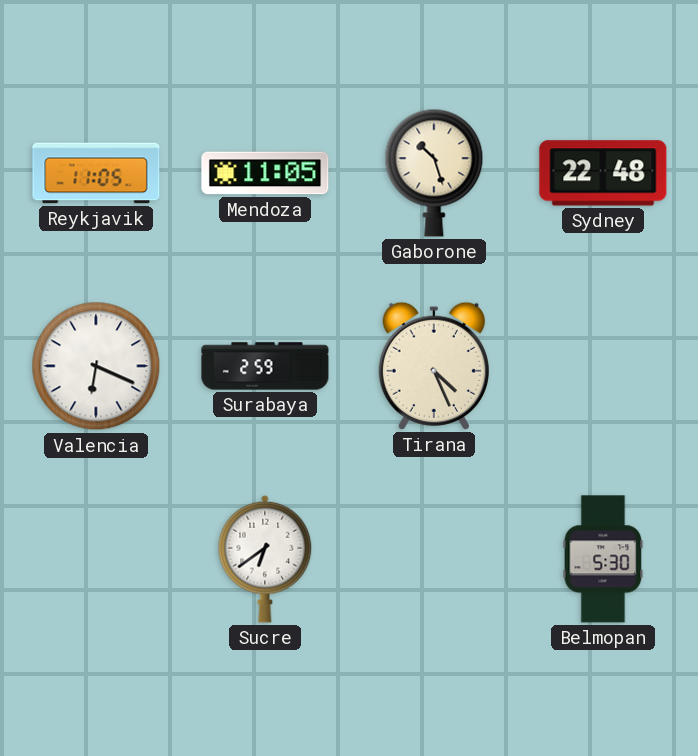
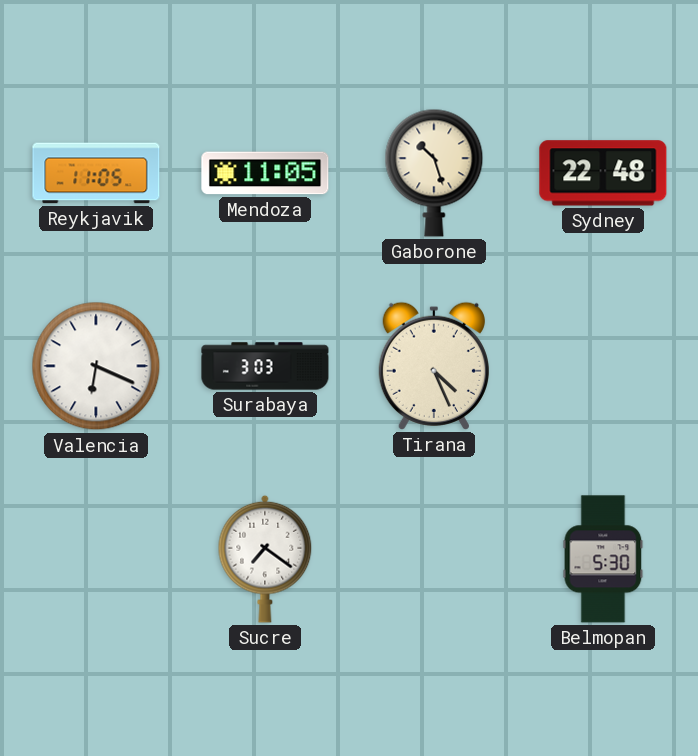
Surabaya: 2:59 -> 3:03 (265, 366)
Sucre: 6:39 -> 7:21 (265, 559)
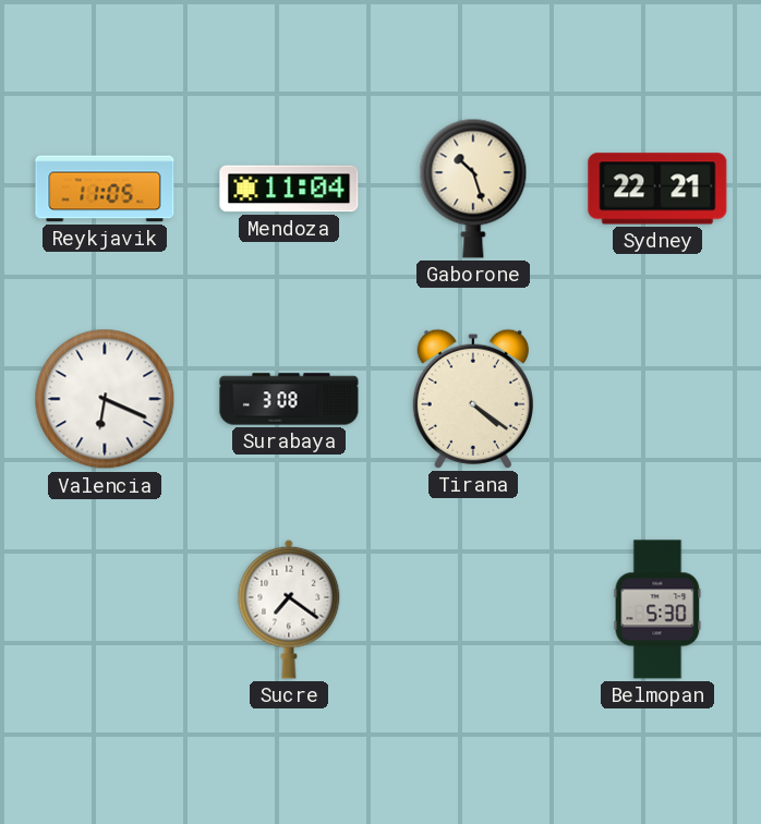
Mendoza: 11:05 -> 11:04 (289, 189)
Sydney: 22:48 -> 22:21 (657, 189)
Surabaya: 3:03 -> 3:08 (289, 399)
Tirana: 4:26 -> 4:21 (473, 399)
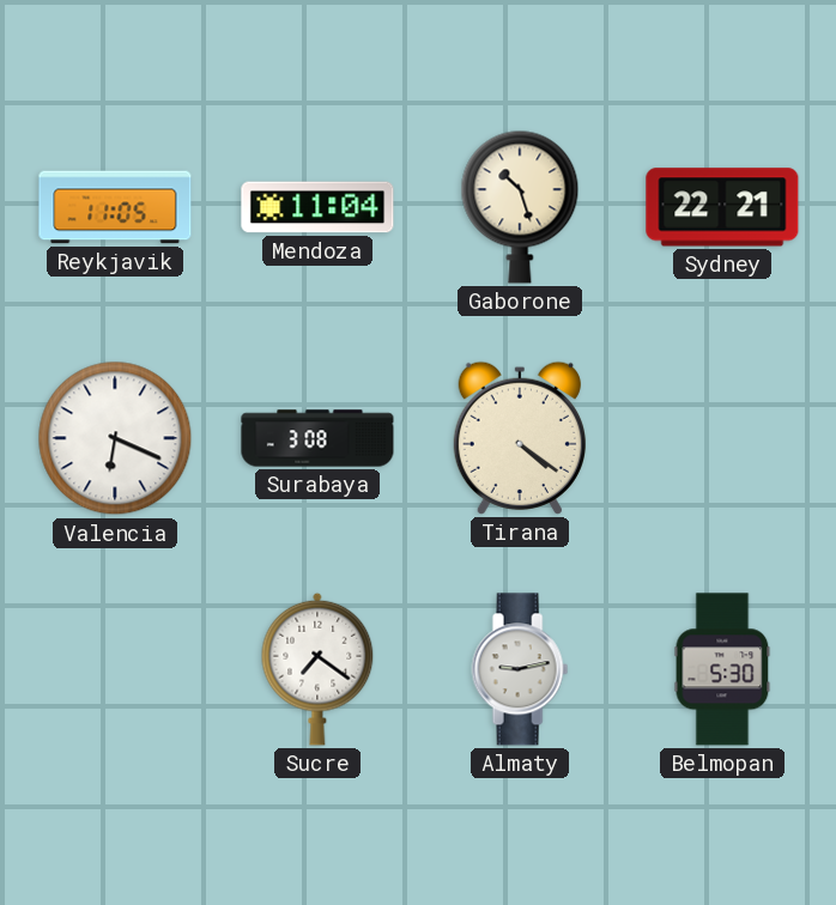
Almaty: none -> 9:13 (520, 669)
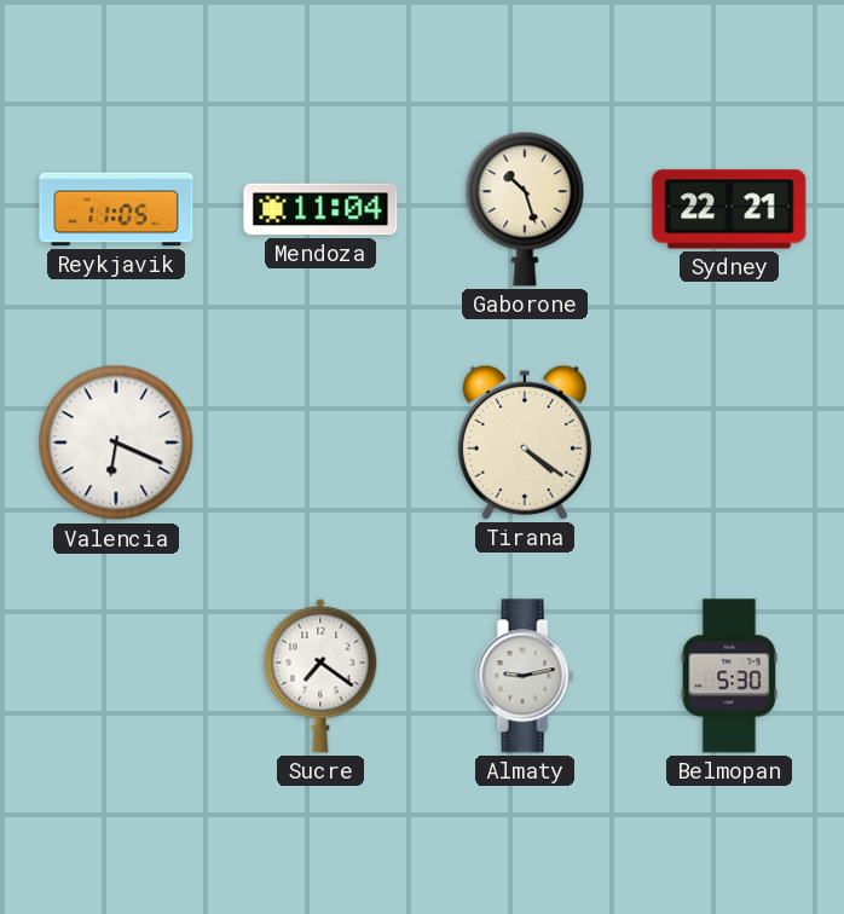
Surabaya: 3:08 -> none (317, 438)
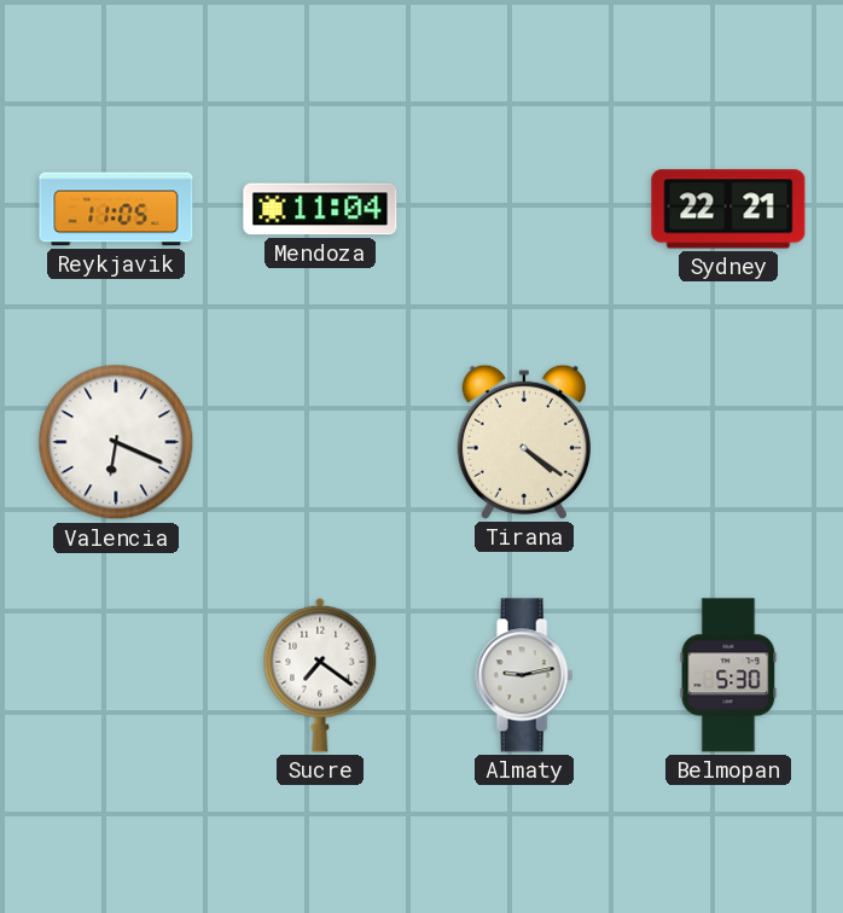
Gaborone: 10:27 -> none (525, 209)
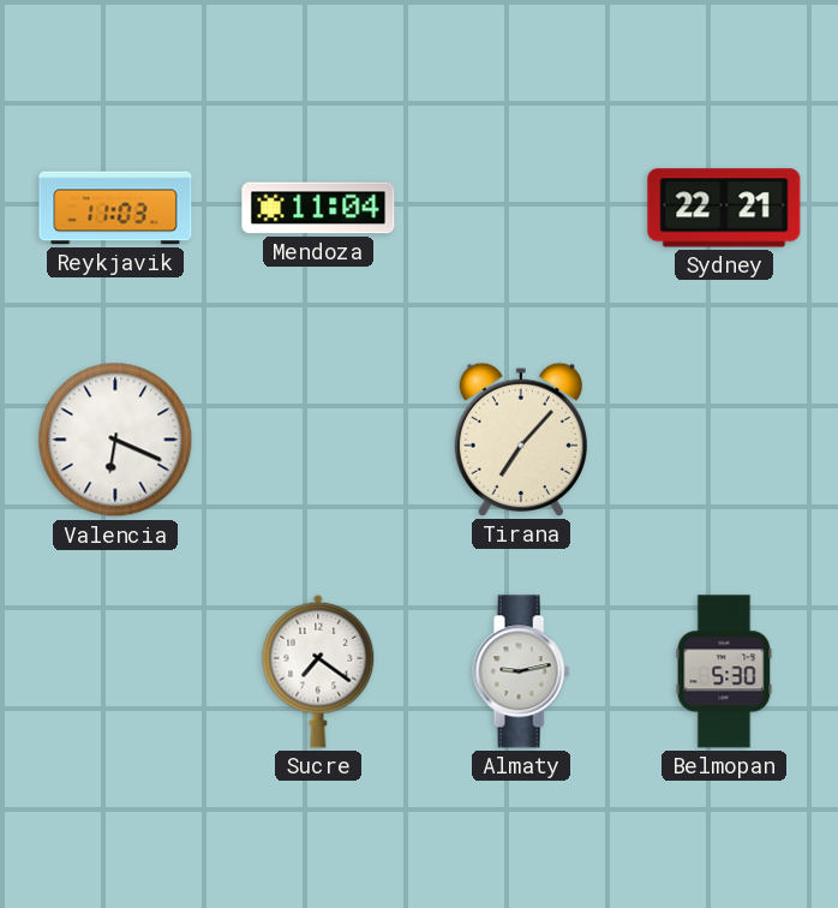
Reykjavik: 11:05 -> 11:03 (115, 208)
Tirana: 4:21 -> 7:07 (521, 440)
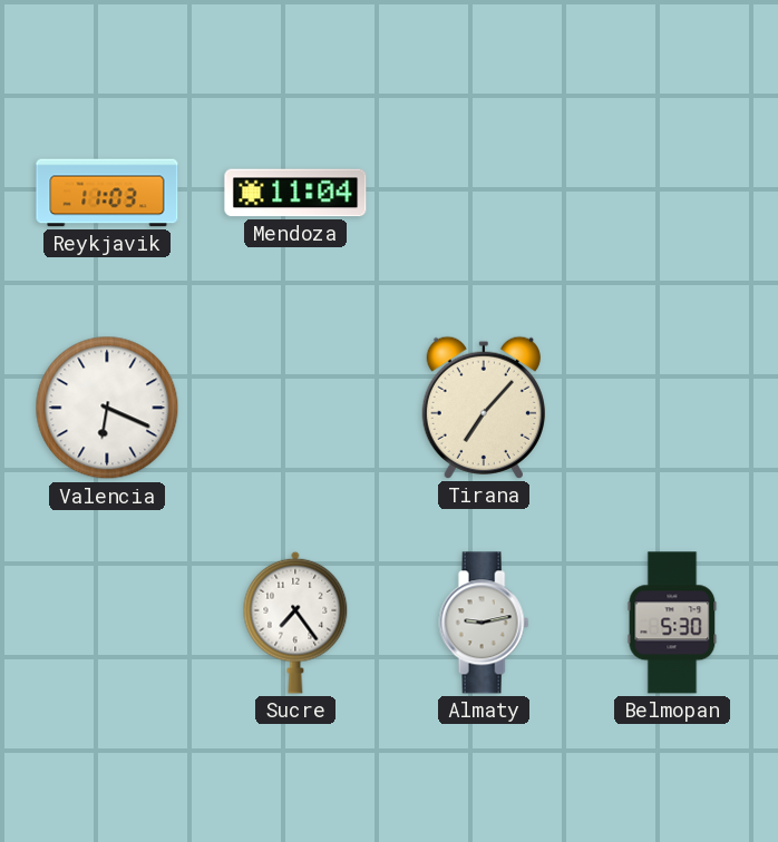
Sydney: 22:21 -> none (724, 208)
Sucre: 7:21 -> 7:24 (295, 623)
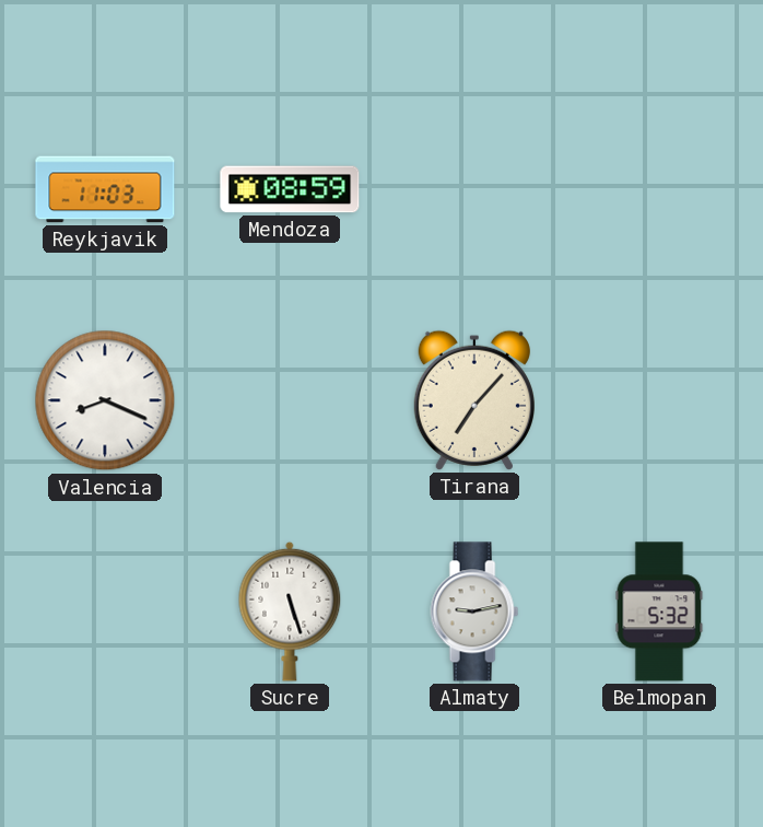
Mendoza: 11:04 -> 08:59 (290, 189)
Valencia: 6:19 -> 8:19 (105, 400)
Sucre: 7:24 -> 5:27 (290, 611)
Belmopan: 5:30 -> 5:32 (659, 611)
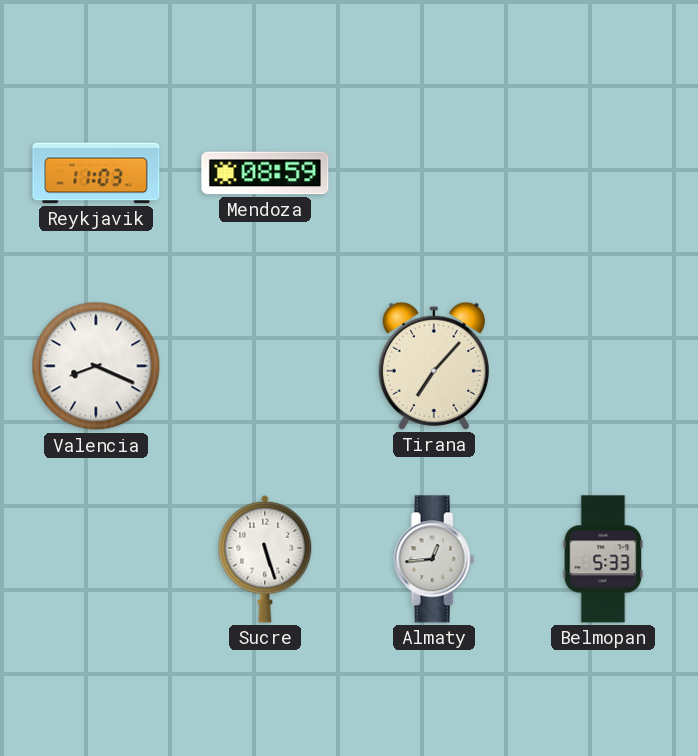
Almaty: 9:13 -> 12:44 (434, 559)
Belmopan: 5:32 -> 5:33 (603, 559)
